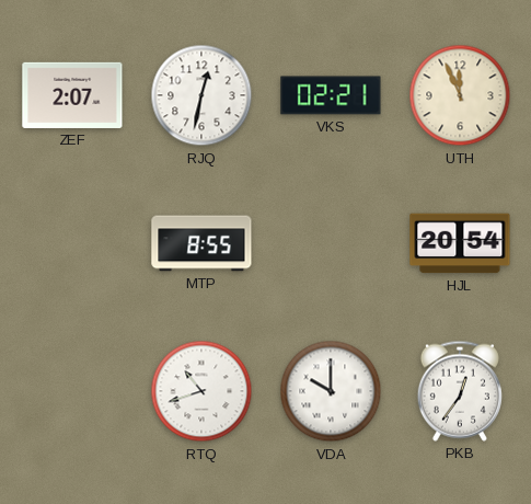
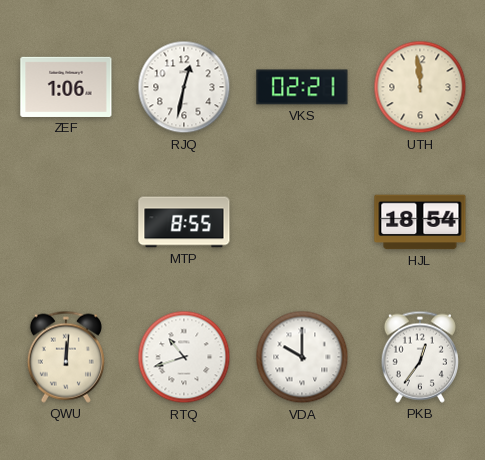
ZEF: 2:07 -> 1:06 (66, 87)
UTH: 11:56 -> 11:59 (420, 87)
HJL: 20:54 -> 18:54 (420, 222)
QWU: none -> 12:01 (66, 357)
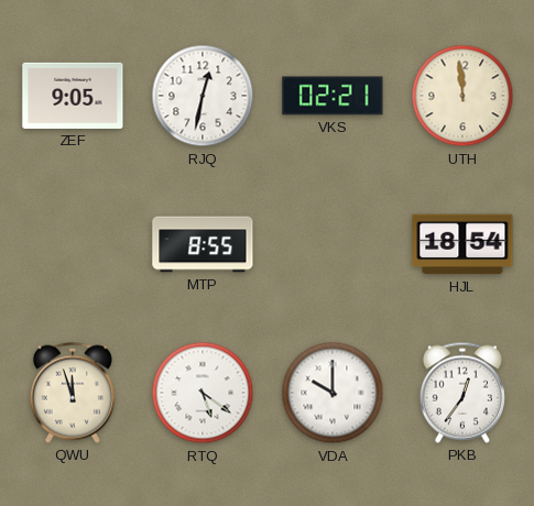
ZEF: 1:06 -> 9:05 (73, 96)
QWU: 12:01 -> 11:57 (73, 393)
RTQ: 10:42 -> 5:21 (203, 393)
